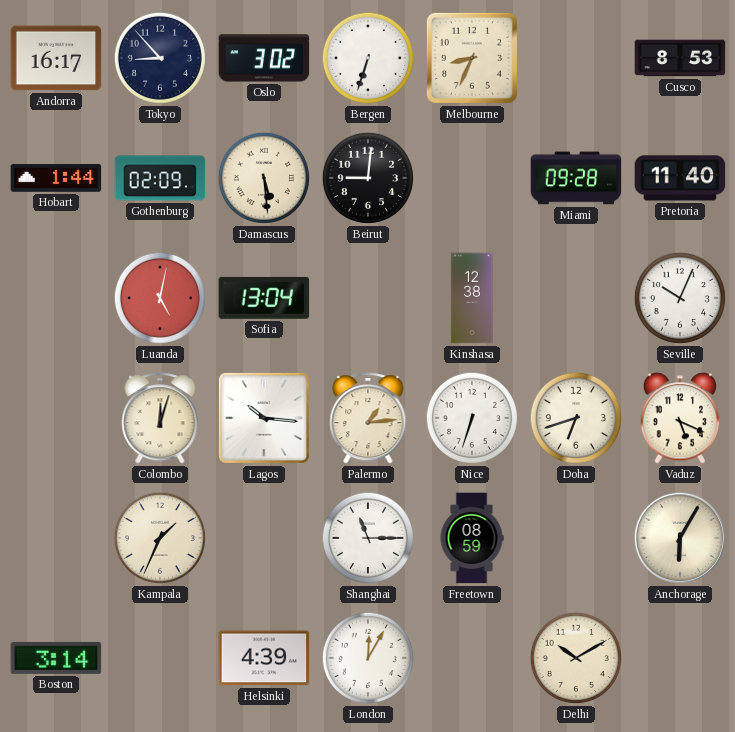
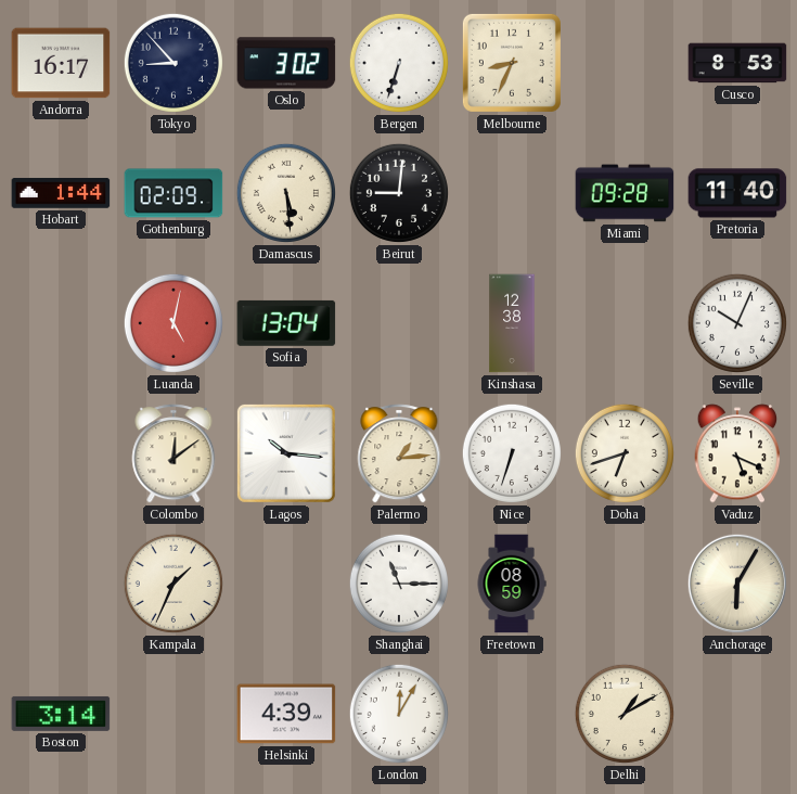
Colombo: 12:03 -> 12:09 (173, 453)
Delhi: 10:10 -> 1:10 (625, 714)
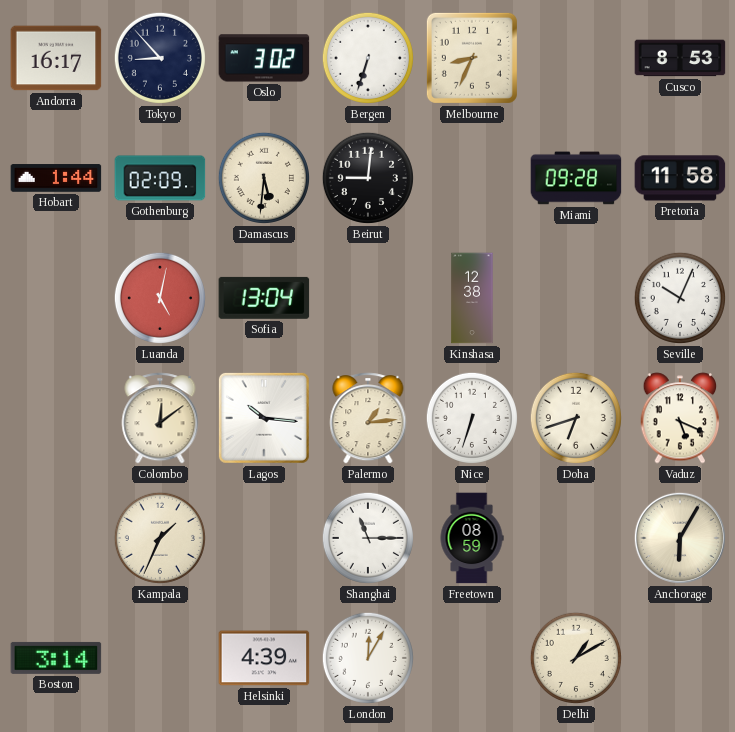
Damascus: 5:29 -> 5:31 (264, 178)
Pretoria: 11:40 -> 11:58 (680, 178)
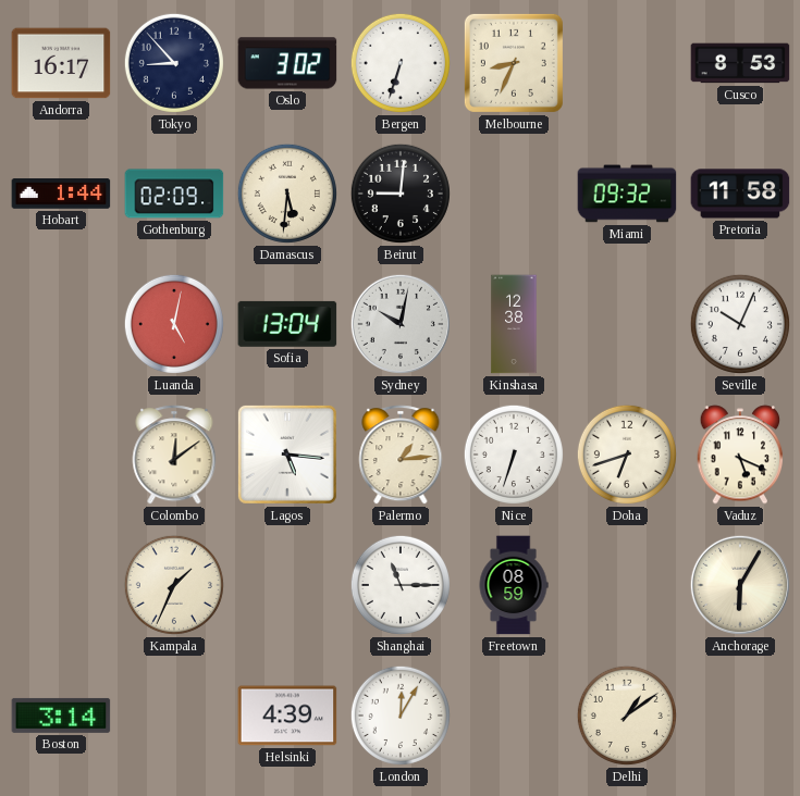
Miami: 09:28 -> 09:32 (627, 194)
Sydney: none -> 10:02 (401, 324)
Lagos: 10:16 -> 5:16 (287, 455)
Delhi: 1:10 -> 1:09 (627, 716)
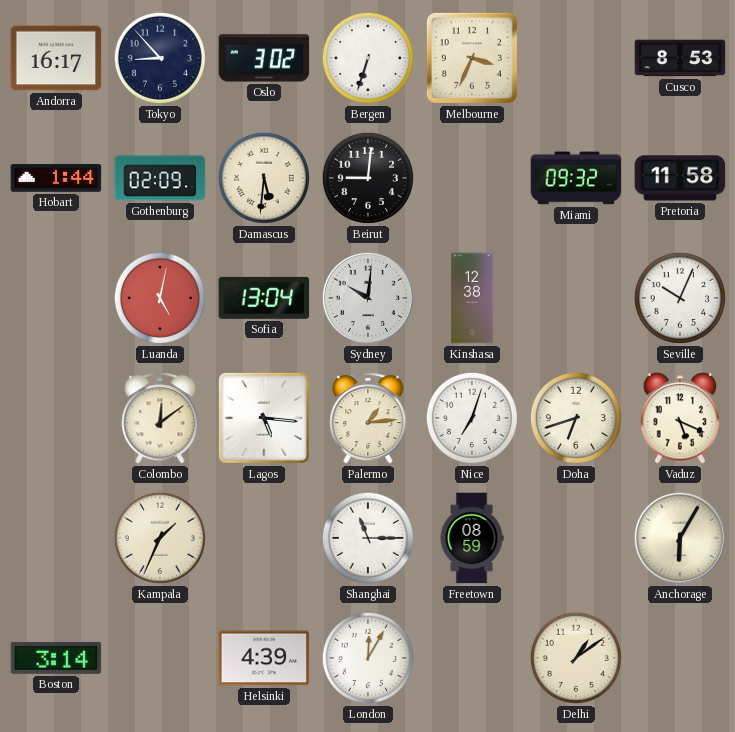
Melbourne: 8:34 -> 3:34 (472, 58)
Sydney: 10:02 -> 10:01 (368, 298)
Nice: 6:33 -> 7:03 (472, 418)
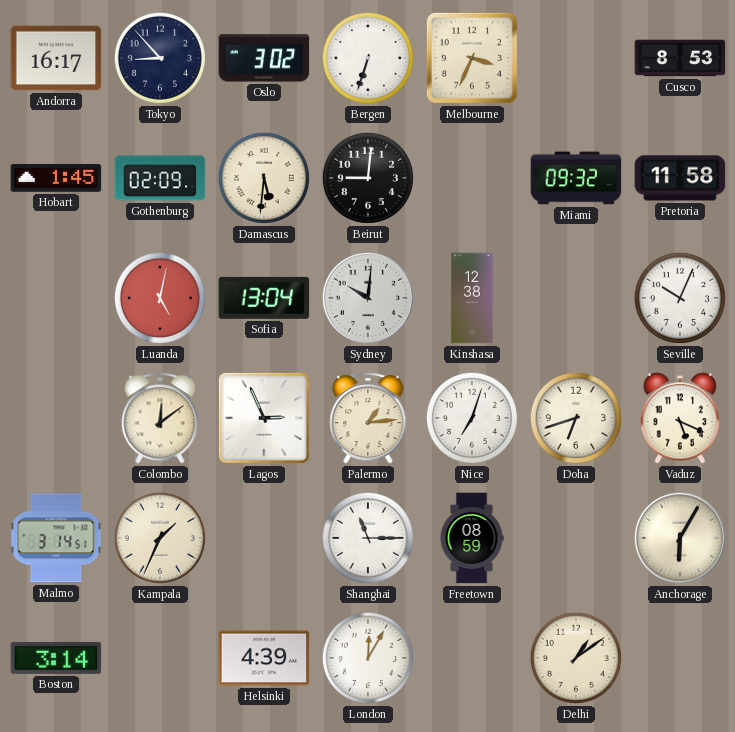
Hobart: 1:44 -> 1:45 (56, 178)
Lagos: 5:16 -> 2:56 (264, 418)
Malmo: none -> 3:14 (56, 538)
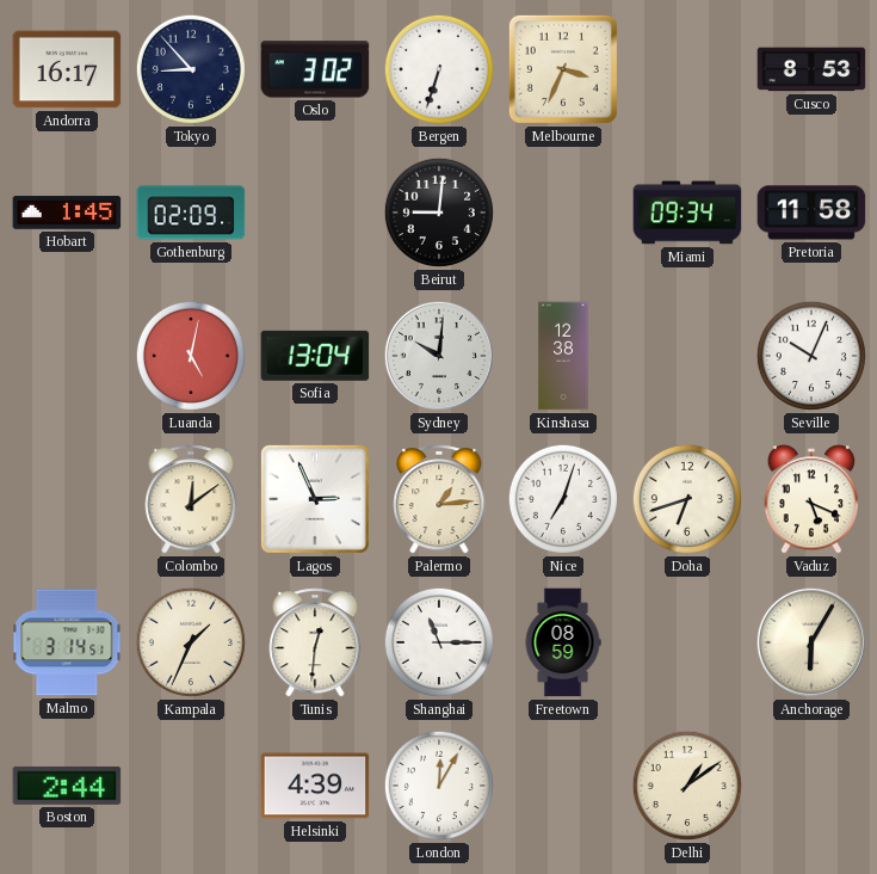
Damascus: 5:31 -> none (264, 178)
Miami: 09:32 -> 09:34 (687, 213)
Tunis: none -> 12:31 (315, 642)
Boston: 3:14 -> 2:44 (67, 786)
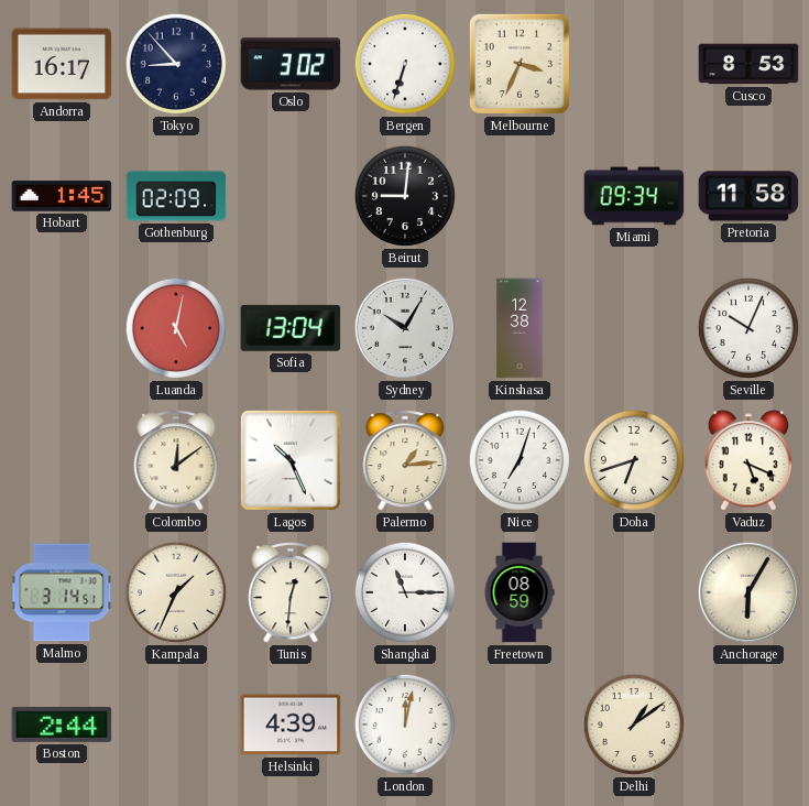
Sydney: 10:01 -> 10:05 (405, 328)
Lagos: 2:56 -> 10:26 (291, 460)
London: 12:05 -> 12:02 (405, 725)
